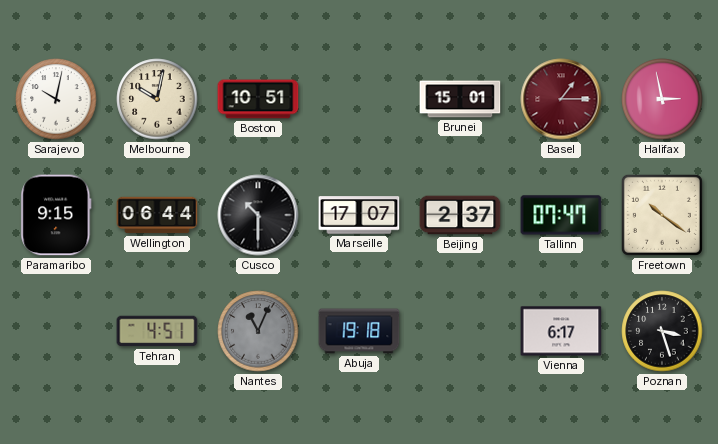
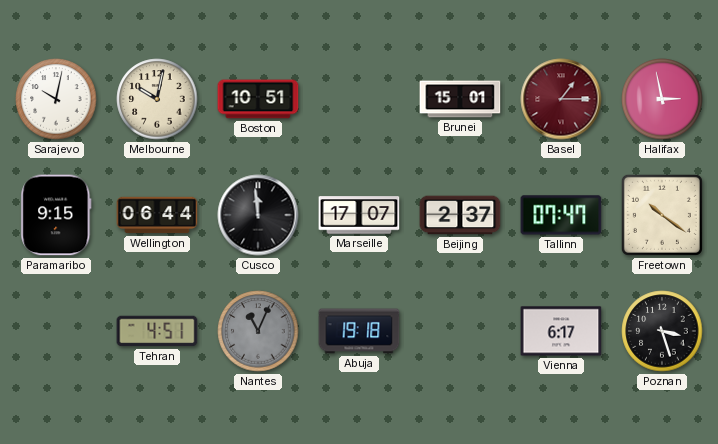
Cusco: 10:30 -> 11:59 (258, 215)
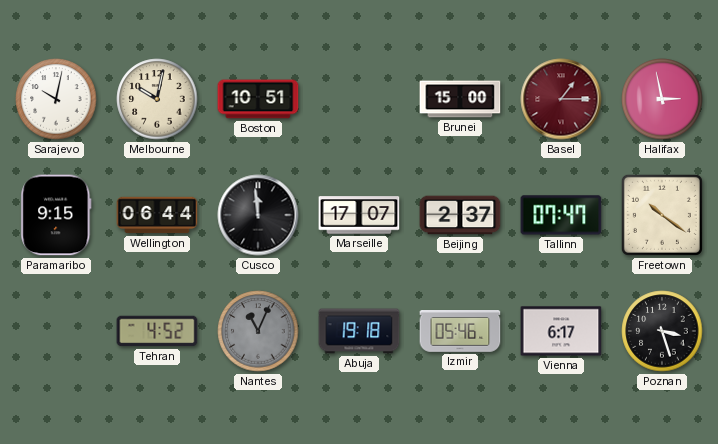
Brunei: 15:01 -> 15:00 (460, 99)
Tehran: 4:51 -> 4:52 (157, 331)
Izmir: none -> 05:46 (460, 331)
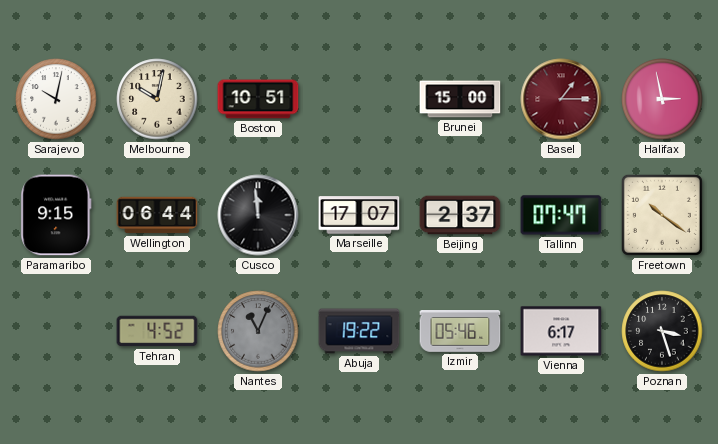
Abuja: 19:18 -> 19:22 (359, 331)
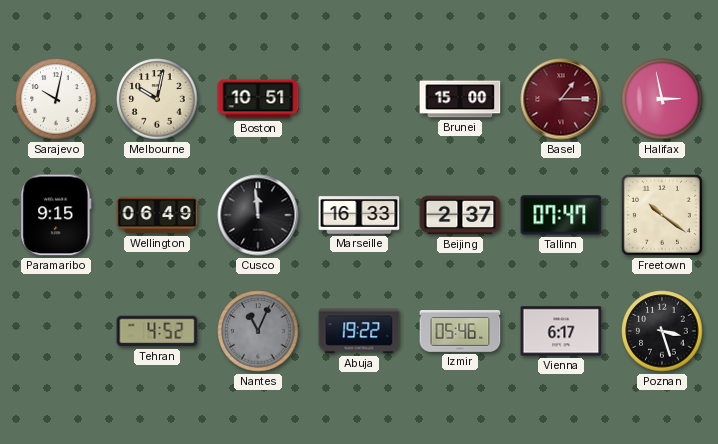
Wellington: 06:44 -> 06:49 (157, 215)
Marseille: 17:07 -> 16:33 (359, 215)
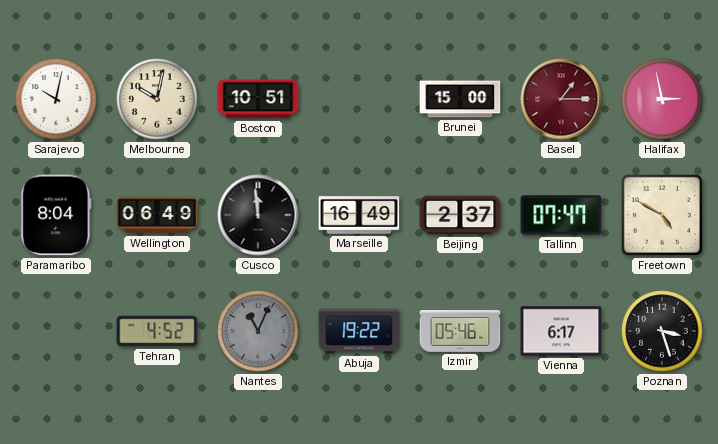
Paramaribo: 9:15 -> 8:04 (56, 215)
Marseille: 16:33 -> 16:49 (359, 215)
Freetown: 10:21 -> 4:50 (662, 215)
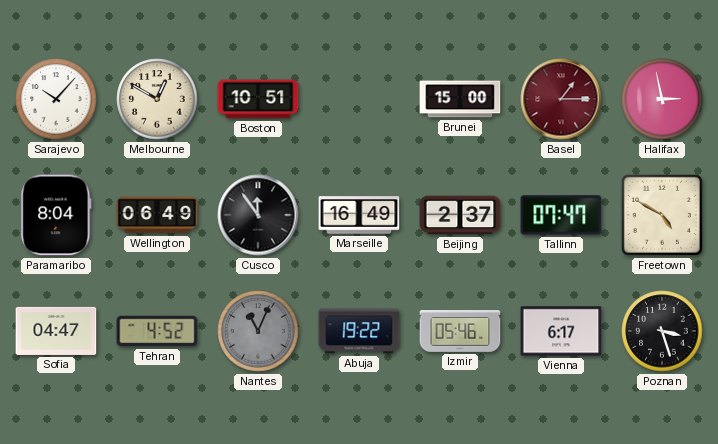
Sarajevo: 10:02 -> 10:07 (56, 99)
Melbourne: 10:02 -> 12:50 (157, 99)
Cusco: 11:59 -> 11:54 (258, 215)
Sofia: none -> 04:47 (56, 331)
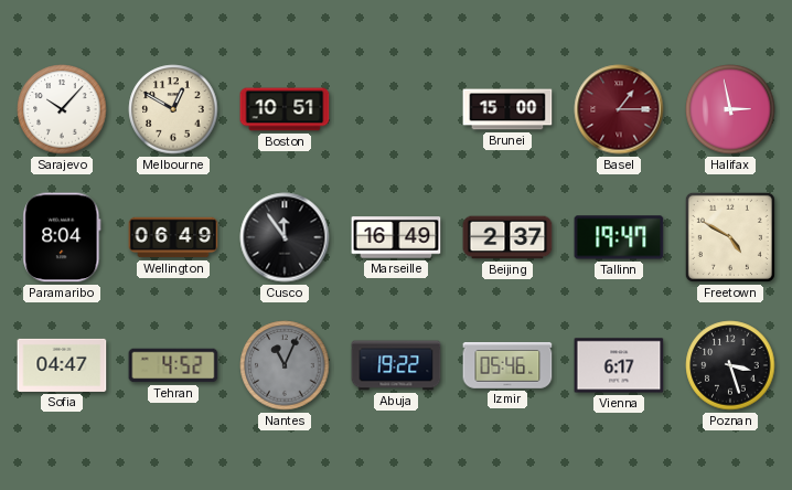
Tallinn: 07:47 -> 19:47 (619, 237)
